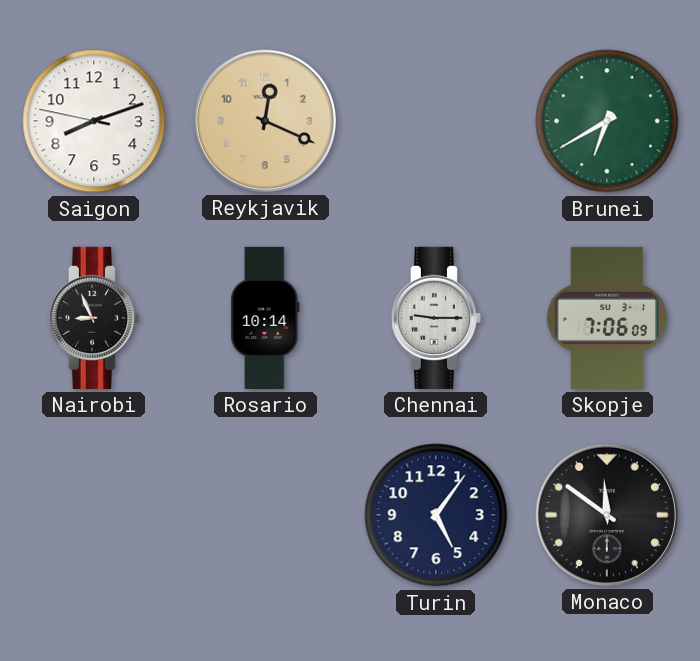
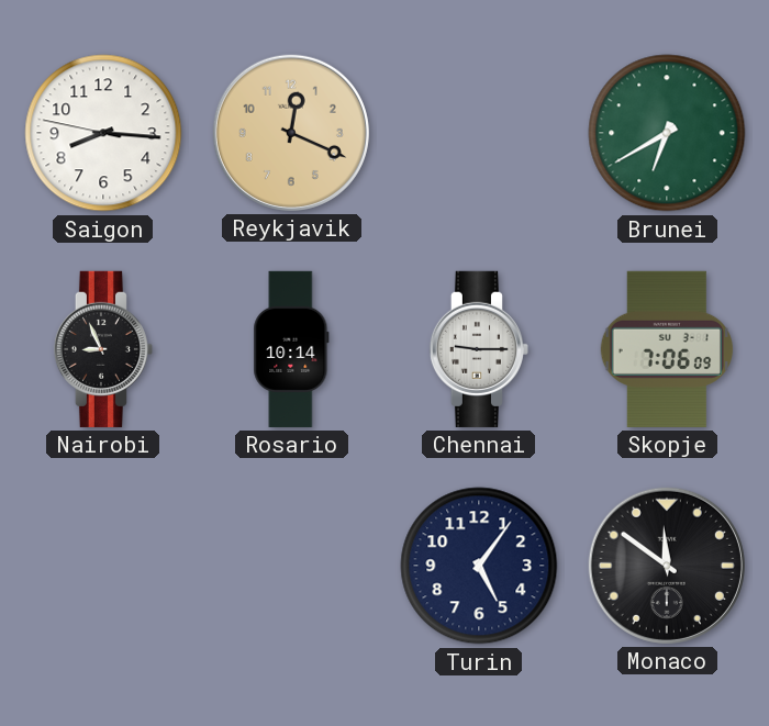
Saigon: 8:11 -> 8:15 (103, 133)
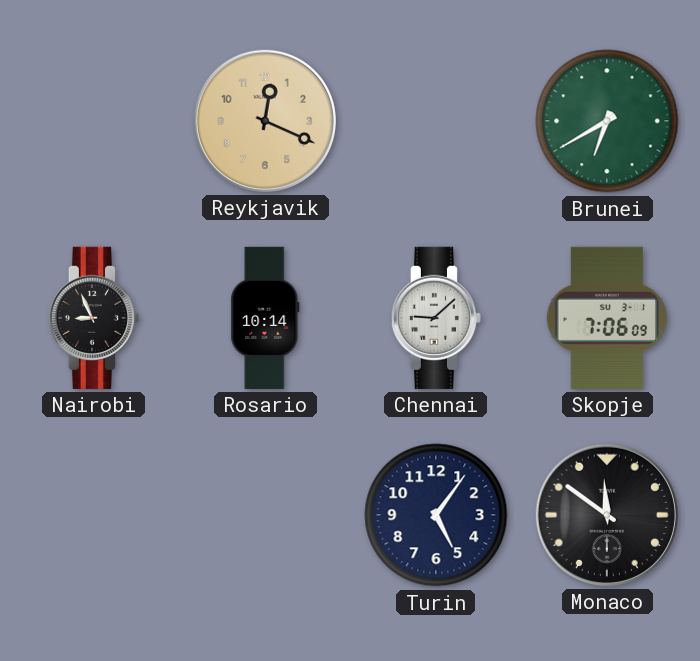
Saigon: 8:15 -> none (103, 133)
Chennai: 9:15 -> 9:08 (436, 318)
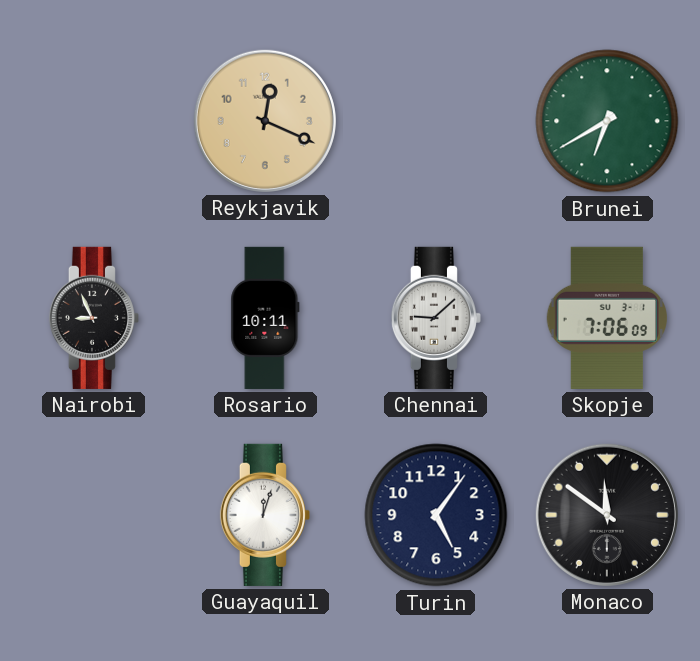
Rosario: 10:14 -> 10:11 (265, 318)
Guayaquil: none -> 12:03 (265, 515)
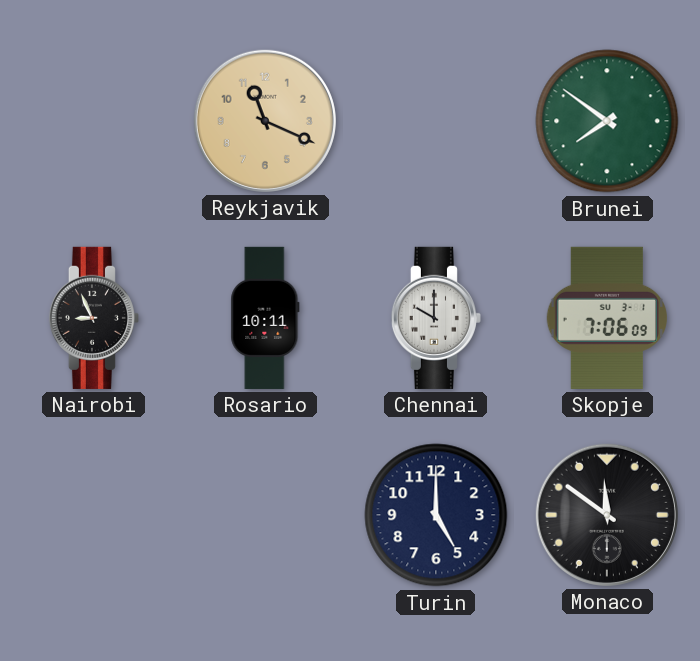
Reykjavik: 12:19 -> 11:19 (265, 121)
Brunei: 6:40 -> 7:51 (607, 121)
Chennai: 9:08 -> 10:00 (436, 318)
Guayaquil: 12:03 -> none (265, 515)
Turin: 5:06 -> 5:00 (436, 515)
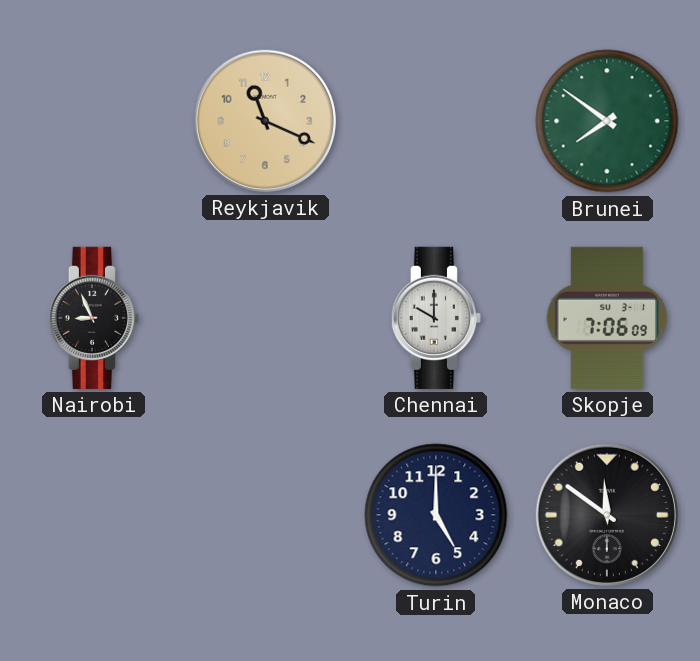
Rosario: 10:11 -> none (265, 318)
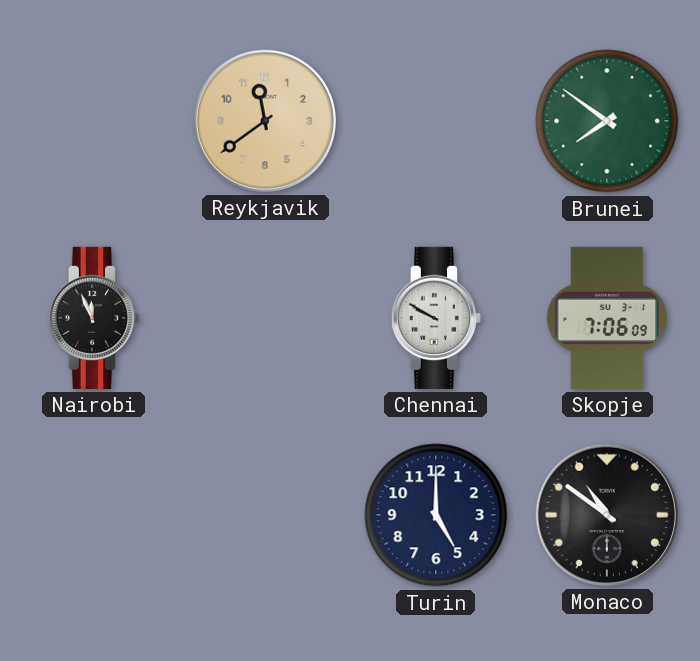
Reykjavik: 11:19 -> 11:39 (265, 121)
Nairobi: 8:56 -> 11:56 (94, 318)
Chennai: 10:00 -> 9:50 (436, 318)
Monaco: 11:51 -> 10:51 (607, 515)
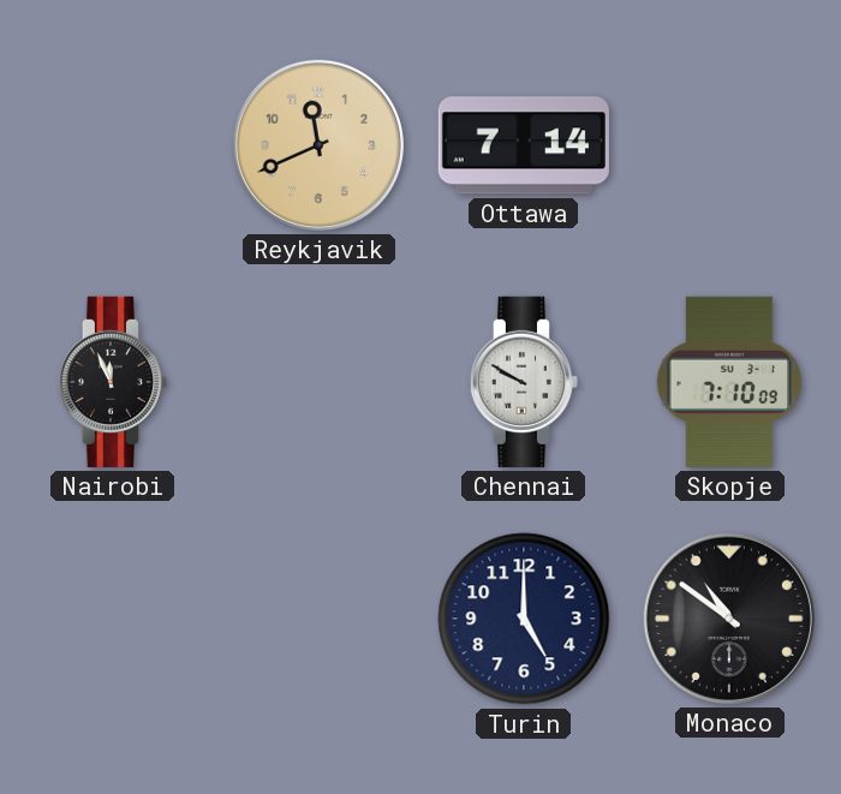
Reykjavik: 11:39 -> 11:41 (318, 145)
Ottawa: none -> 7:14 (524, 145)
Brunei: 7:51 -> none (607, 121)
Skopje: 7:06 -> 7:10 (728, 382)
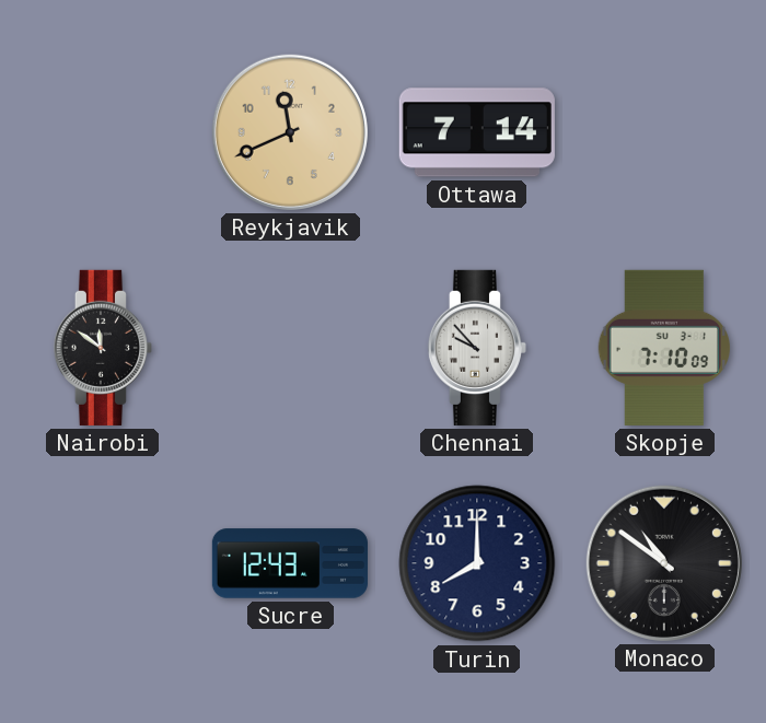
Nairobi: 11:56 -> 11:51 (103, 348)
Chennai: 9:50 -> 9:53 (477, 348)
Sucre: none -> 12:43 (290, 563)
Turin: 5:00 -> 8:00 (477, 563)
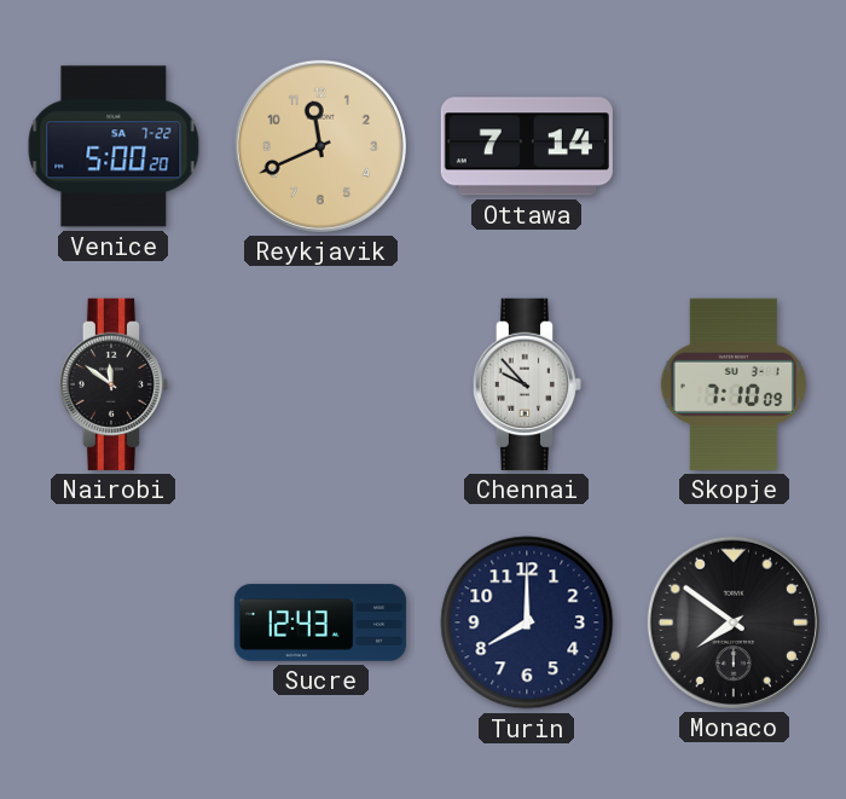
Venice: none -> 5:00 (114, 146)
Monaco: 10:51 -> 7:51 (734, 623)
